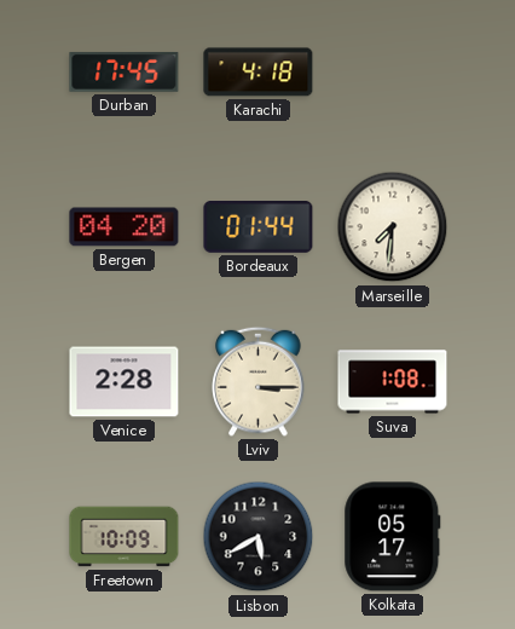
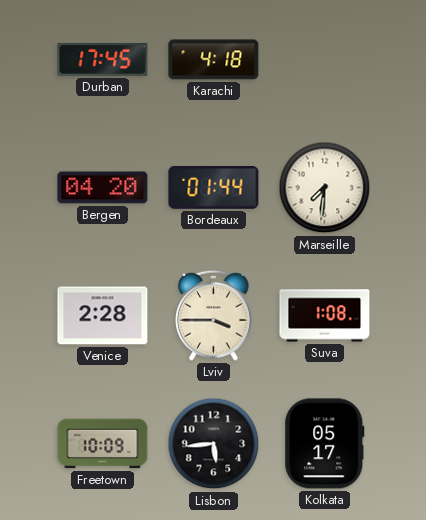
Lviv: 3:15 -> 3:45 (214, 315)
Lisbon: 5:40 -> 5:44 (214, 444)
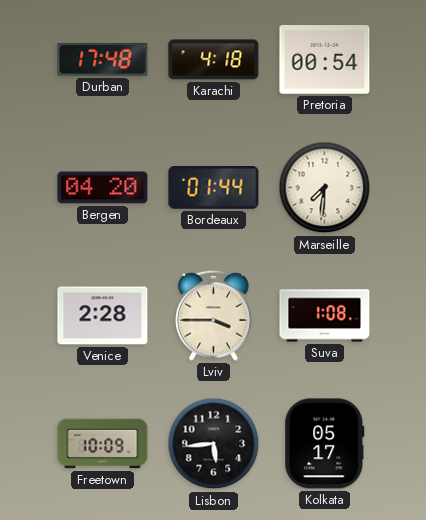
Durban: 17:45 -> 17:48 (103, 59)
Pretoria: none -> 00:54 (325, 60)
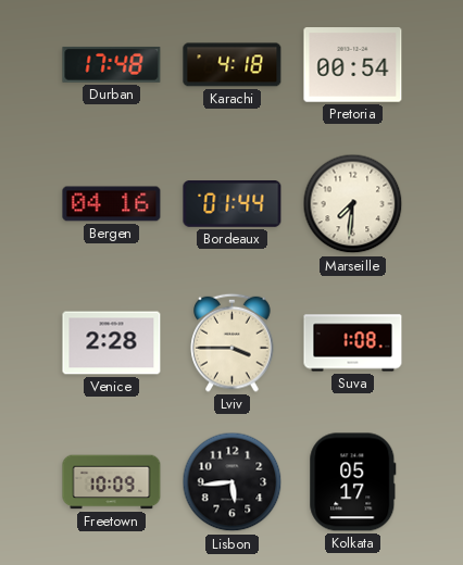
Bergen: 04:20 -> 04:16 (112, 204)
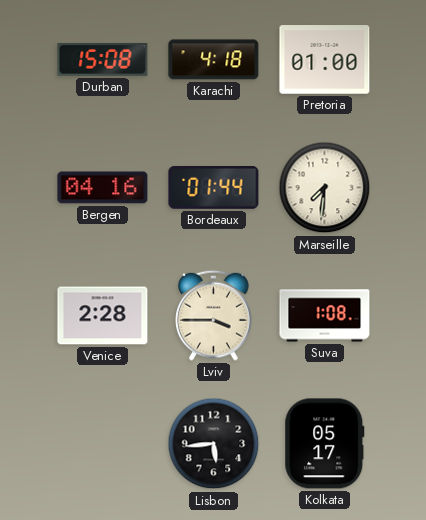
Durban: 17:48 -> 15:08 (103, 59)
Pretoria: 00:54 -> 01:00 (325, 60)
Freetown: 10:09 -> none (112, 482)
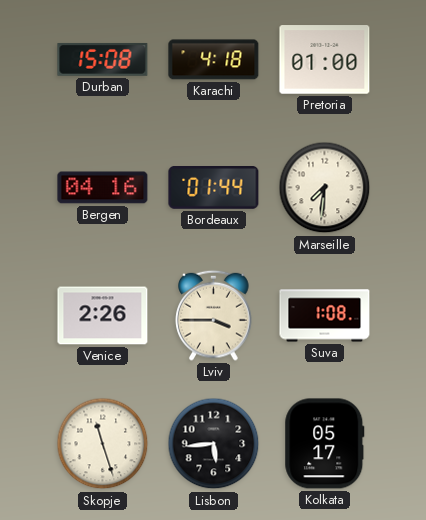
Venice: 2:28 -> 2:26 (103, 316)
Skopje: none -> 11:27 (103, 444)
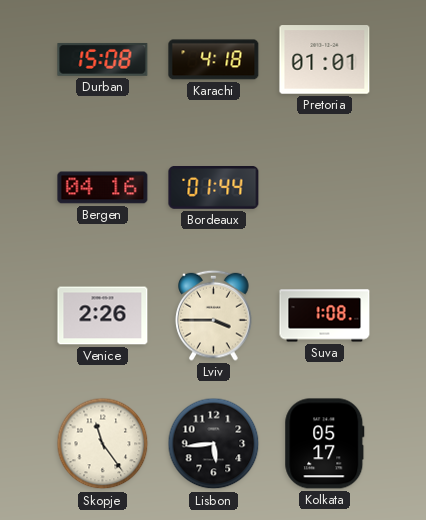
Pretoria: 01:00 -> 01:01 (325, 60)
Marseille: 7:31 -> none (325, 188)
Skopje: 11:27 -> 11:24 (103, 444)
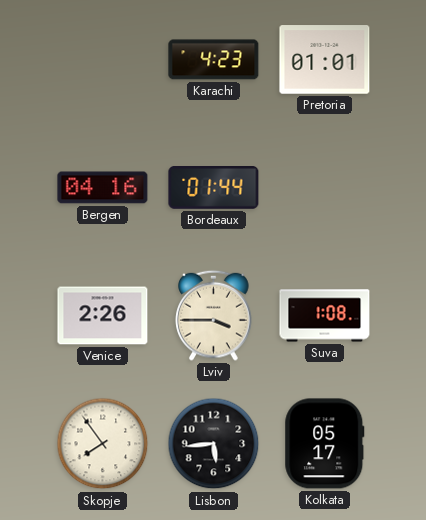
Durban: 15:08 -> none (103, 59)
Karachi: 4:18 -> 4:23 (214, 60)
Skopje: 11:24 -> 7:54 (103, 444)
